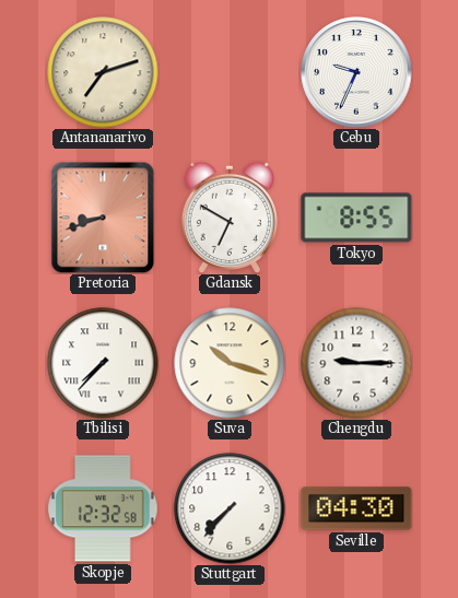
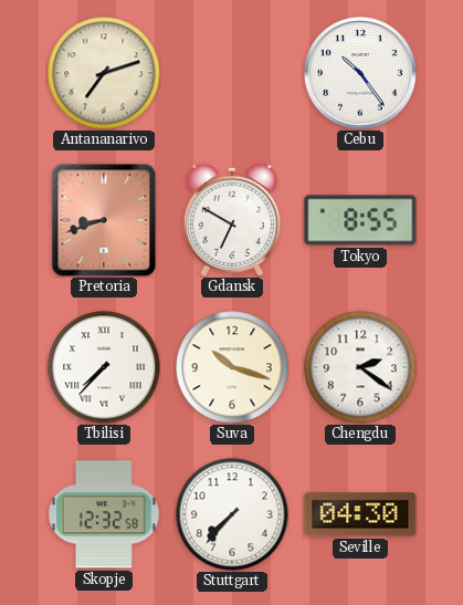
Cebu: 9:34 -> 10:24 (360, 73)
Chengdu: 9:15 -> 2:21 (360, 367)
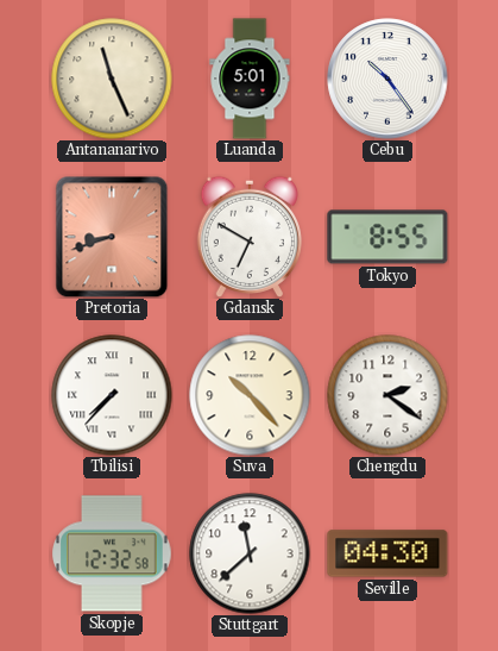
Antananarivo: 7:12 -> 11:26 (112, 79)
Luanda: none -> 5:01 (250, 79)
Suva: 10:18 -> 10:23 (250, 395)
Stuttgart: 7:37 -> 11:38 (250, 553)
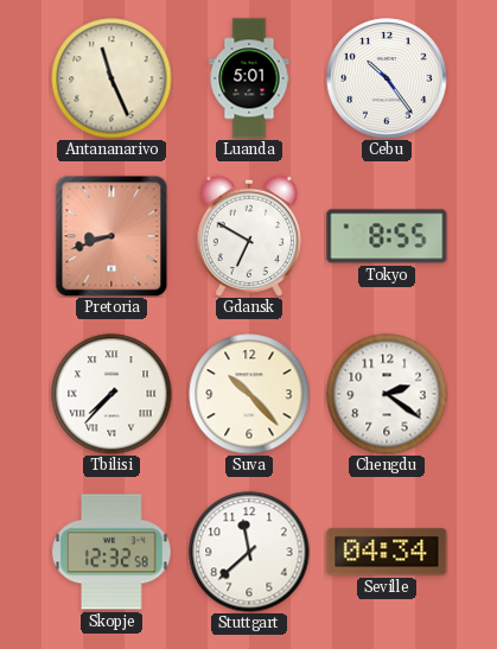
Seville: 04:30 -> 04:34 (387, 552)
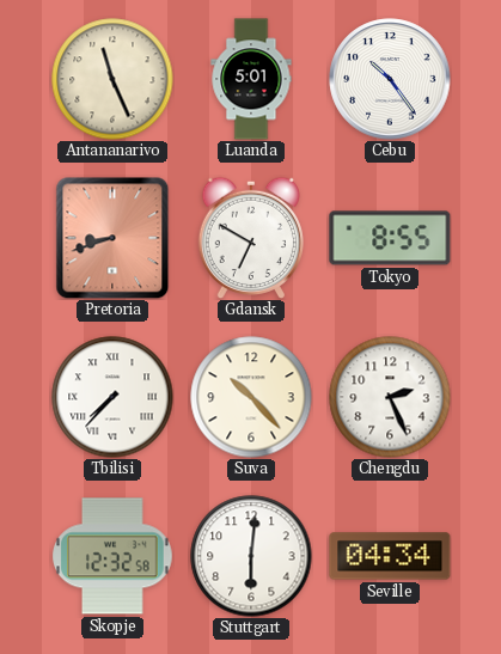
Chengdu: 2:21 -> 2:26 (390, 397)
Stuttgart: 11:38 -> 6:01 (251, 556)
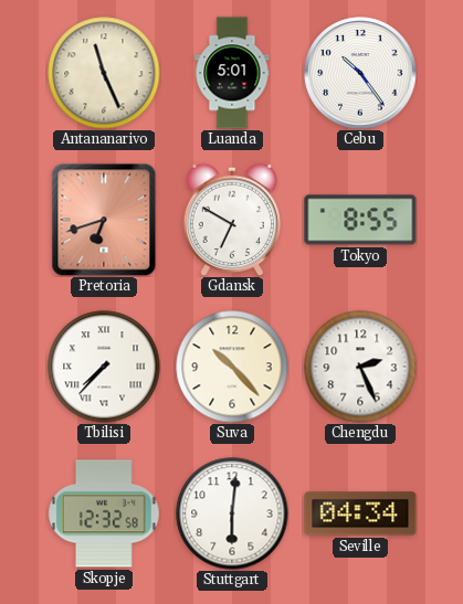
Pretoria: 8:42 -> 6:42 (104, 220)
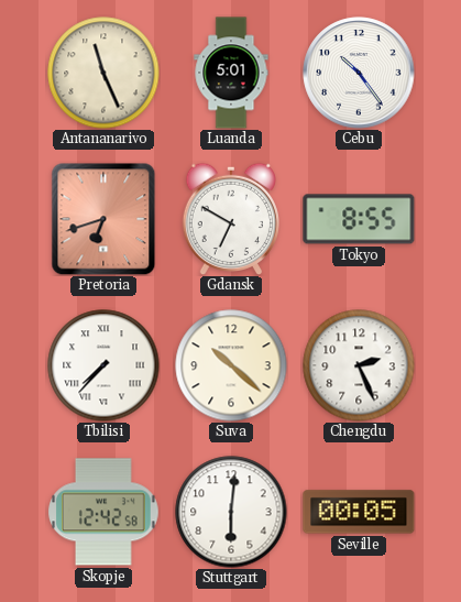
Suva: 10:23 -> 10:22 (231, 365)
Skopje: 12:32 -> 12:42 (103, 512)
Seville: 04:34 -> 00:05 (359, 512)
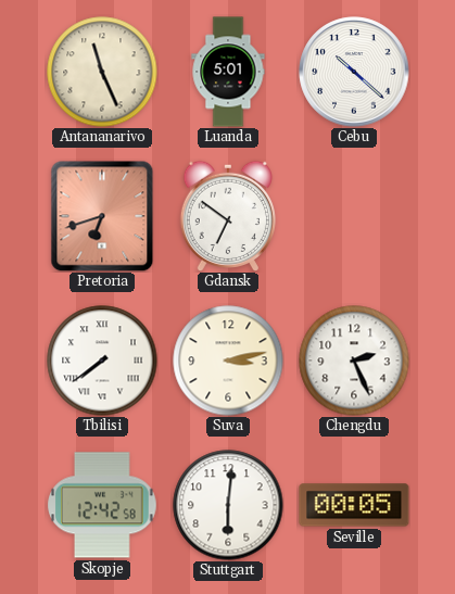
Cebu: 10:24 -> 10:22 (354, 72)
Gdansk: 6:50 -> 6:51 (228, 215)
Tokyo: 8:55 -> none (359, 219)
Tbilisi: 7:37 -> 7:39 (102, 361)
Suva: 10:22 -> 3:13 (228, 361)
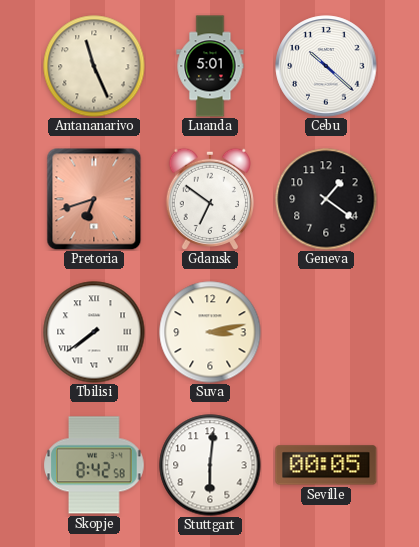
Geneva: none -> 1:21 (326, 199)
Chengdu: 2:26 -> none (354, 361)
Skopje: 12:42 -> 8:42 (94, 465)
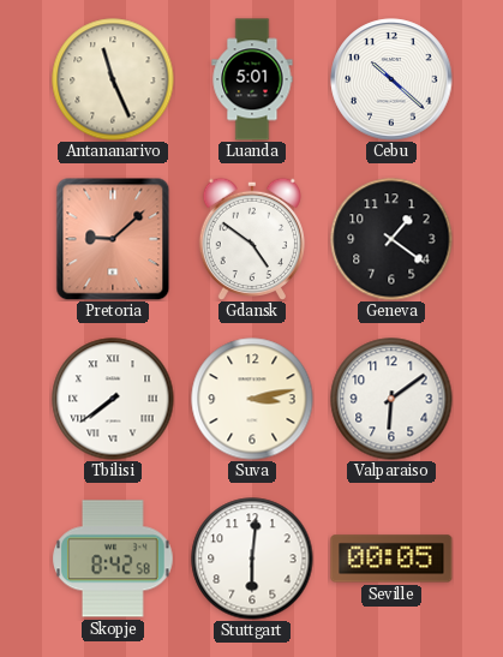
Pretoria: 6:42 -> 9:08 (113, 239)
Gdansk: 6:51 -> 4:51 (252, 238)
Valparaiso: none -> 6:09 (391, 399)
